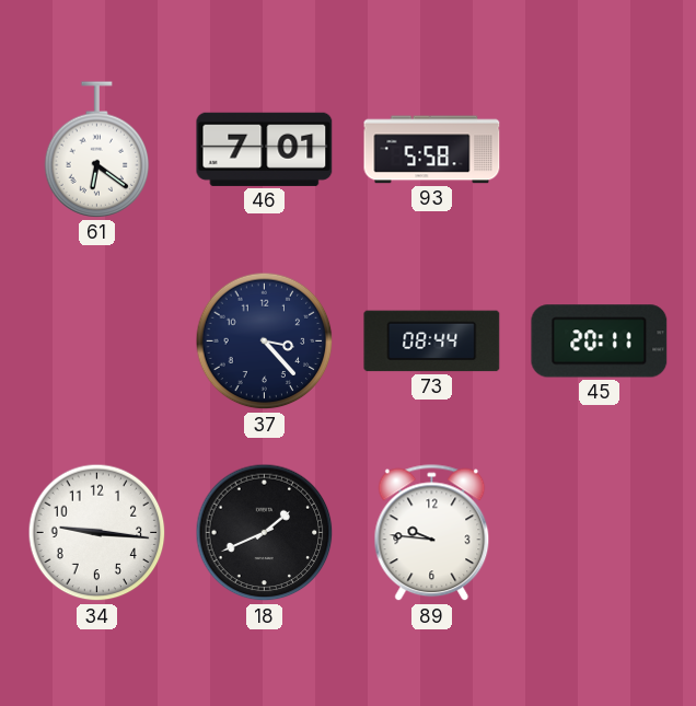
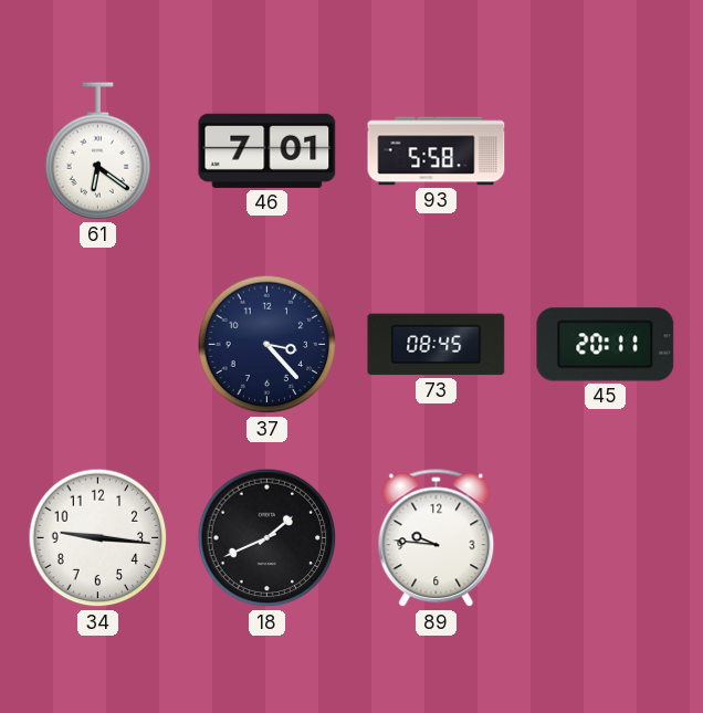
73: 08:44 -> 08:45 (437, 345)
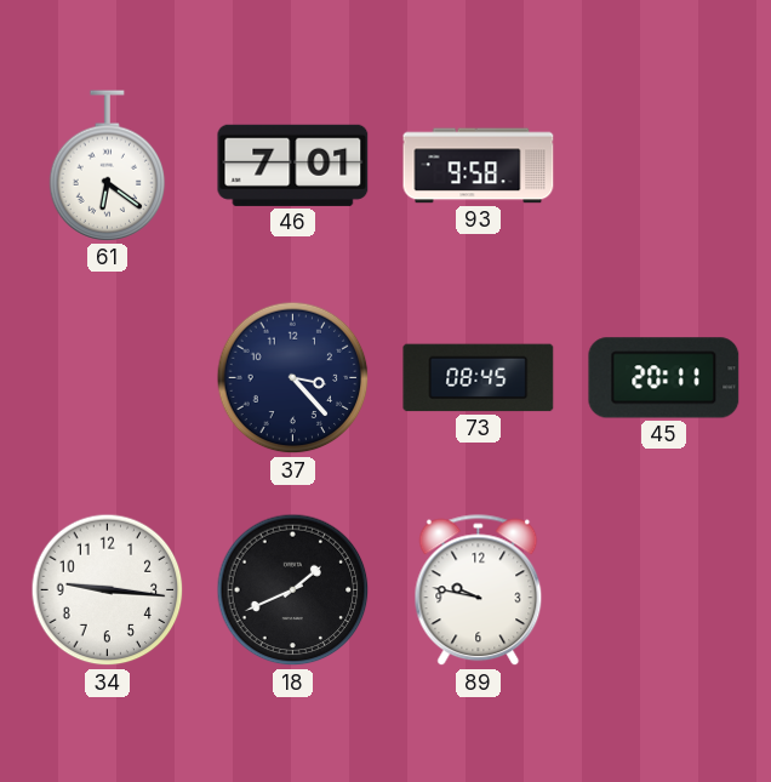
93: 5:58 -> 9:58 (479, 166)
89: 9:46 -> 9:47 (479, 590)
